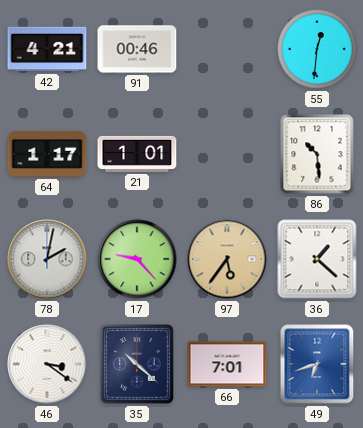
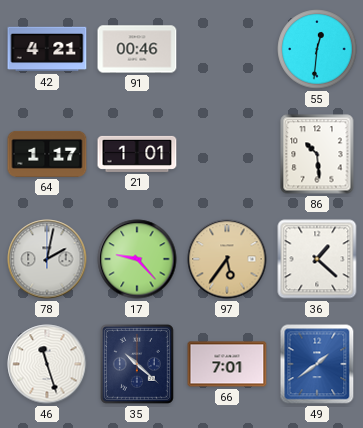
46: 3:21 -> 11:27 (47, 364)
49: 6:42 -> 1:39 (317, 364)
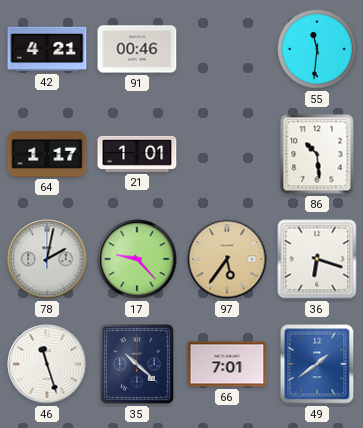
55: 12:31 -> 11:31 (317, 49)
36: 1:22 -> 6:18 (317, 259)
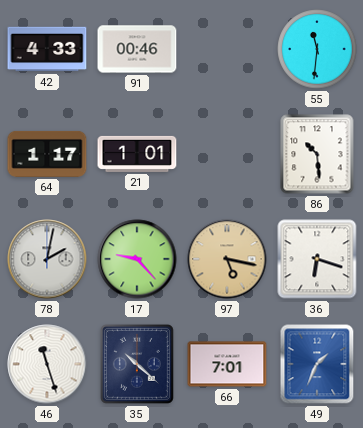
42: 4:21 -> 4:33 (47, 49)
97: 5:36 -> 5:17 (227, 259)
49: 1:39 -> 1:34 (317, 364)
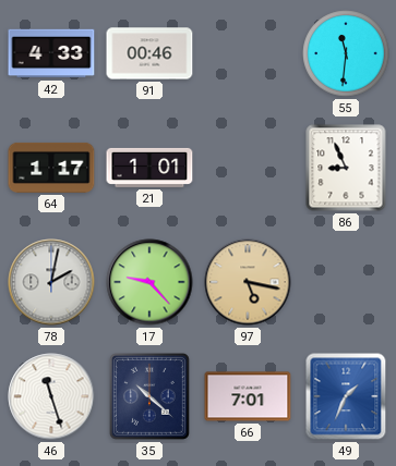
86: 10:29 -> 8:56 (346, 168)
36: 6:18 -> none (317, 259)
